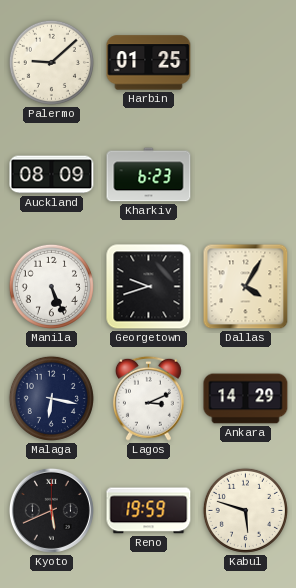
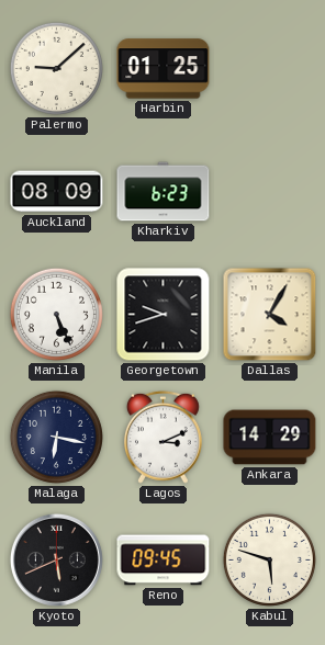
Reno: 19:59 -> 09:45 (164, 561)
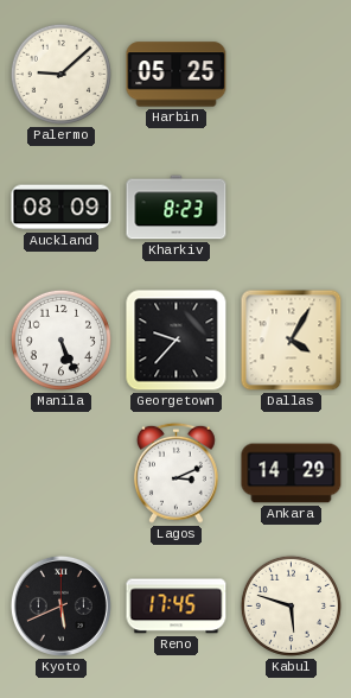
Harbin: 01:25 -> 05:25 (177, 75)
Kharkiv: 6:23 -> 8:23 (177, 208)
Georgetown: 9:42 -> 9:37 (177, 341)
Malaga: 6:17 -> none (56, 437)
Reno: 09:45 -> 17:45 (177, 607)
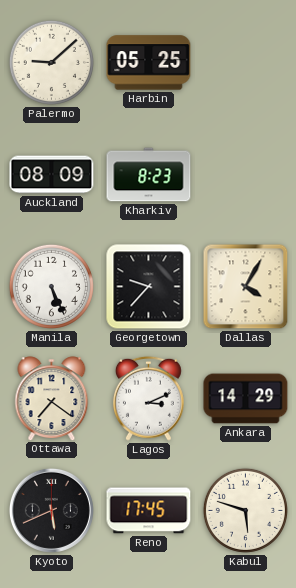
Ottawa: none -> 7:21 (52, 398)
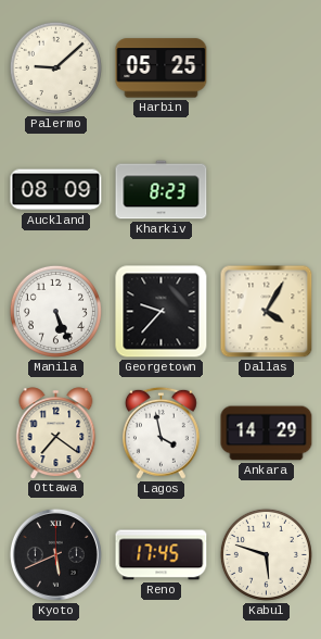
Lagos: 3:11 -> 3:58 (160, 433)
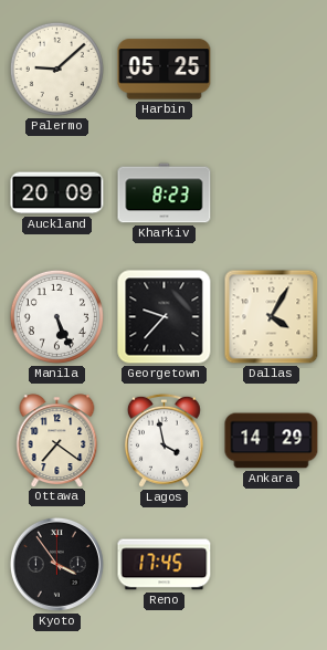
Auckland: 08:09 -> 20:09 (57, 193)
Kyoto: 5:41 -> 3:54 (56, 564)
Kabul: 5:48 -> none (266, 554)
